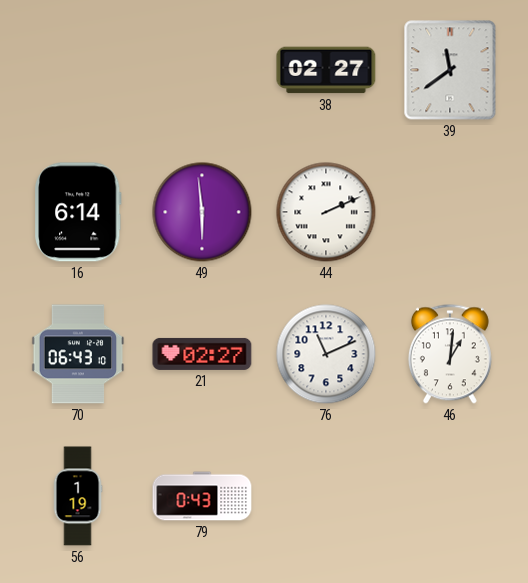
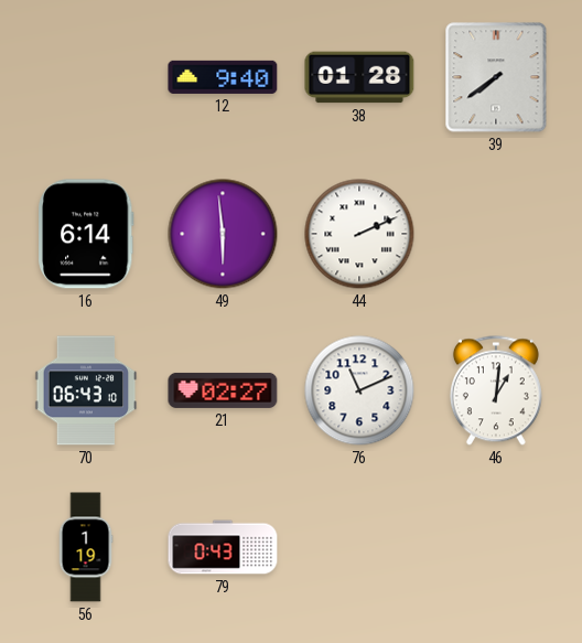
12: none -> 9:40 (223, 77)
38: 02:27 -> 01:28 (359, 77)
39: 11:39 -> 7:39 (496, 77)
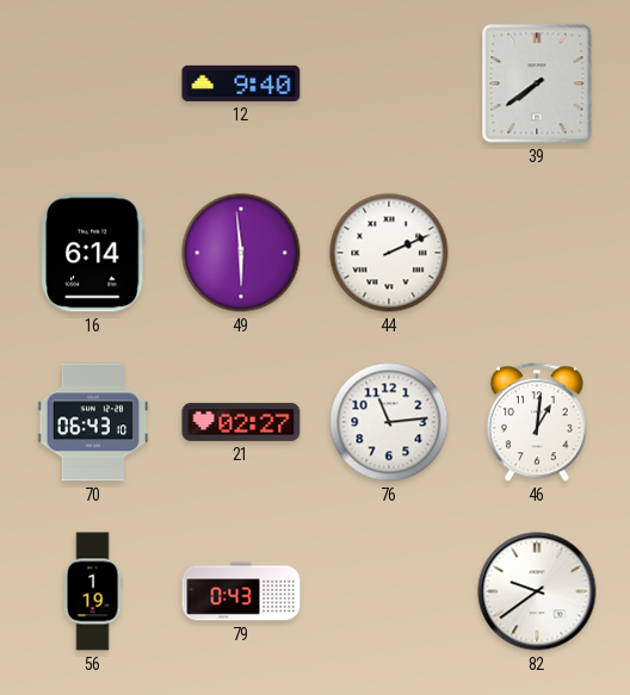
38: 01:28 -> none (359, 77)
76: 11:11 -> 11:14 (389, 422)
82: none -> 9:39 (537, 591)
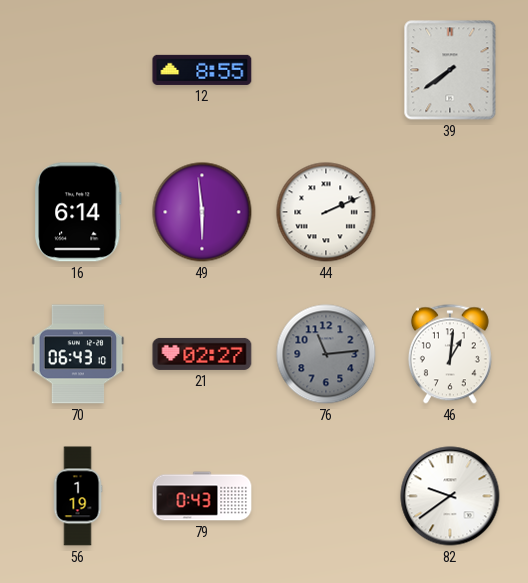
12: 9:40 -> 8:55 (202, 70)
76 dial: white -> grey (326, 354)
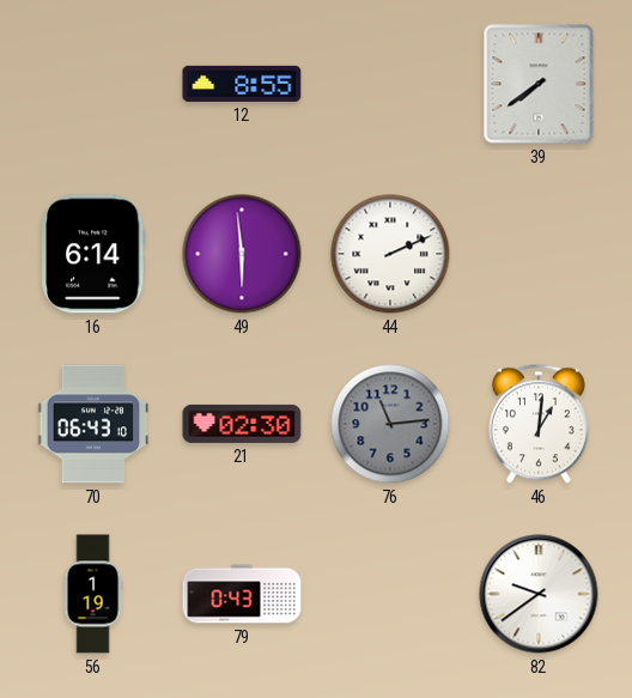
21: 02:27 -> 02:30 (242, 424)
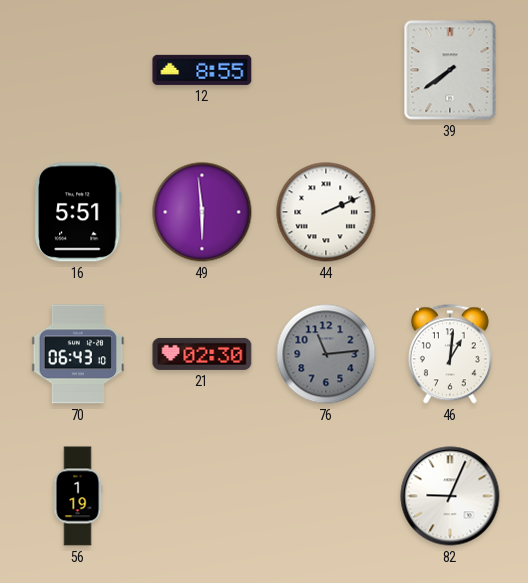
16: 6:14 -> 5:51 (78, 212)
79: 0:43 -> none (242, 594)
82: 9:39 -> 9:04 (450, 496)
